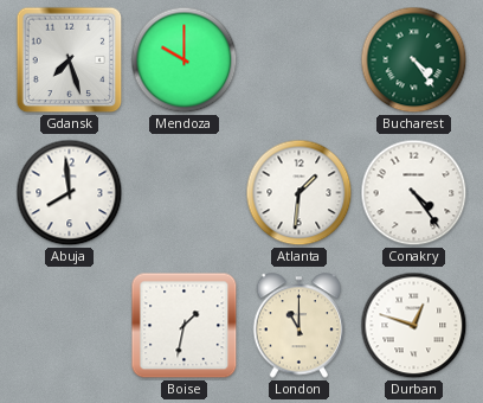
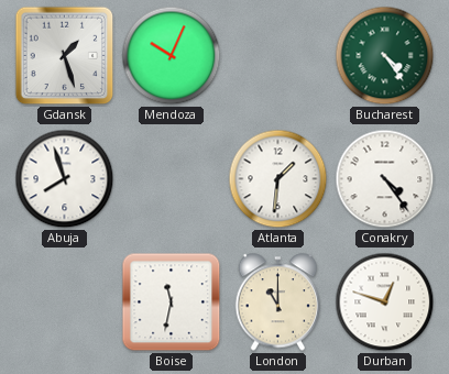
Gdansk: 7:27 -> 1:27 (65, 56)
Mendoza: 10:00 -> 10:04 (172, 56)
Abuja: 7:59 -> 7:57 (65, 179)
Boise: 1:32 -> 11:32 (172, 302)
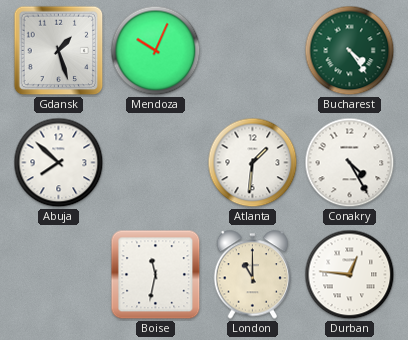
Abuja: 7:57 -> 7:52 (59, 163)
Conakry: 4:24 -> 4:25 (350, 163)
Durban: 12:48 -> 12:46 (350, 275)
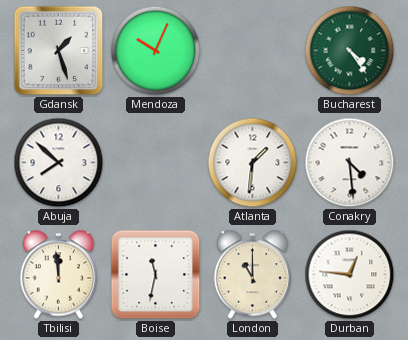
Conakry: 4:25 -> 4:29 (350, 163)
Tbilisi: none -> 11:59 (59, 275)
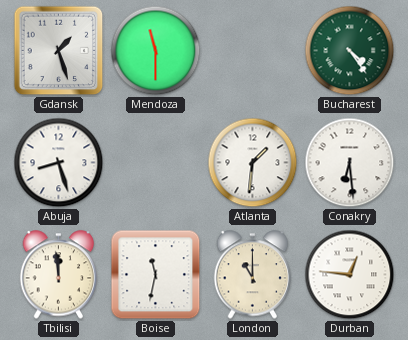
Mendoza: 10:04 -> 11:30 (156, 51)
Abuja: 7:52 -> 8:27 (59, 163)
Conakry: 4:29 -> 6:29 (350, 163)
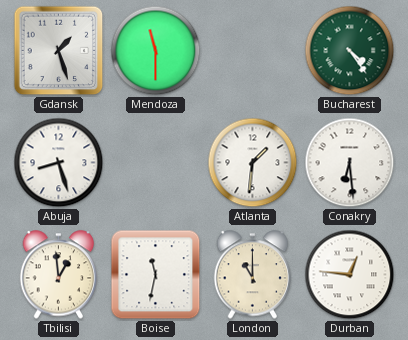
Tbilisi: 11:59 -> 12:59 (59, 275)
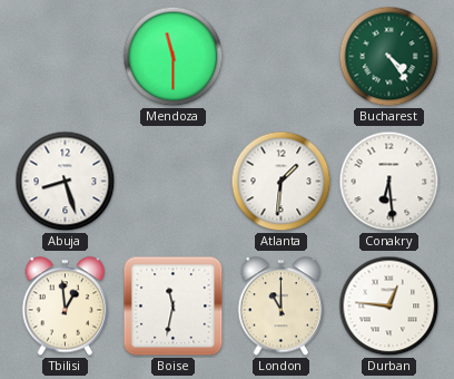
Gdansk: 1:27 -> none (59, 51)
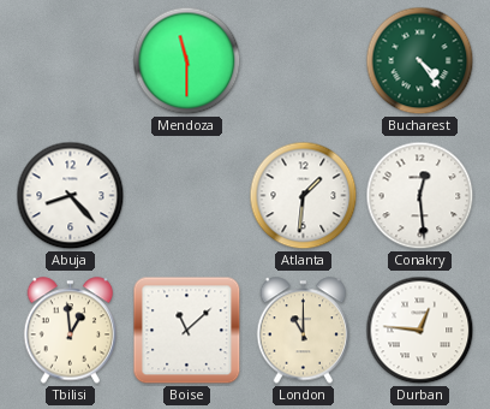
Abuja: 8:27 -> 8:23 (71, 196)
Conakry: 6:29 -> 12:29 (420, 196)
Boise: 11:32 -> 11:08 (187, 331)
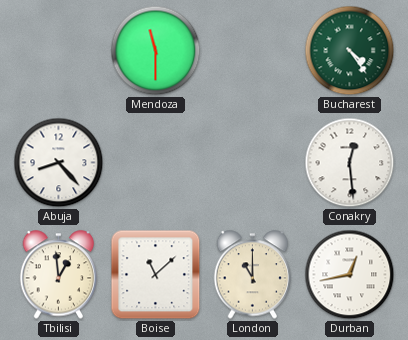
Atlanta: 1:31 -> none (304, 196)
Durban: 12:46 -> 12:43 (350, 275)
